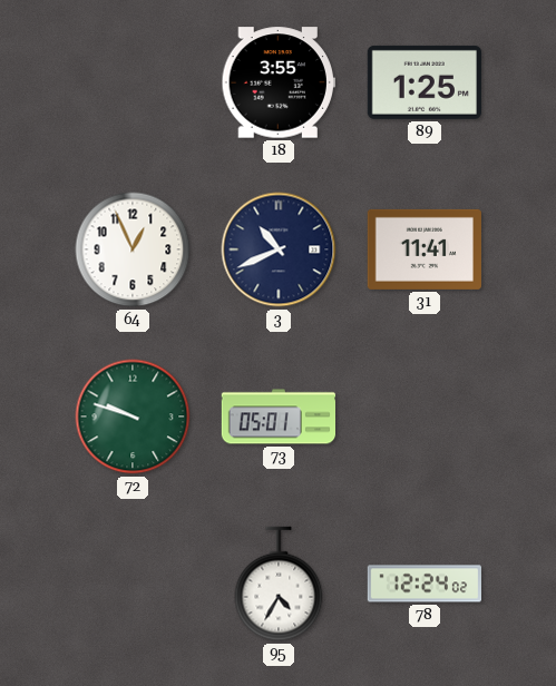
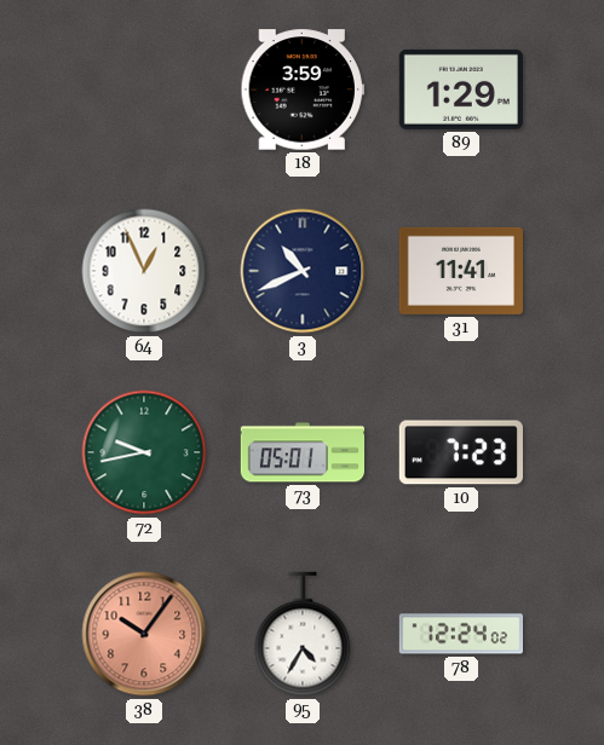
18: 3:55 -> 3:59 (303, 89)
89: 1:25 -> 1:29 (461, 89)
72: 9:48 -> 9:43 (144, 452)
10: none -> 7:23 (461, 452)
38: none -> 10:06 (144, 634)
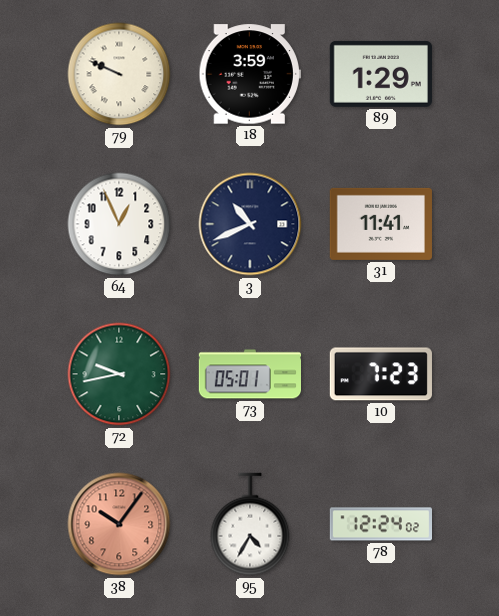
79: none -> 9:49 (119, 74)
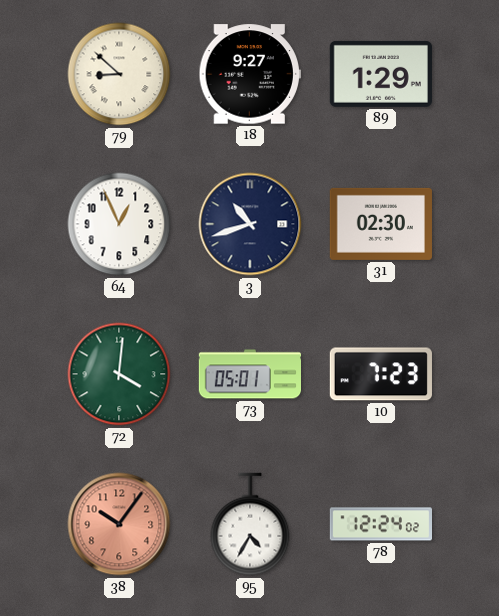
79: 9:49 -> 8:52 (119, 74)
18: 3:59 -> 9:27 (250, 74)
3: 10:41 -> 10:42 (250, 224)
31: 11:41 -> 02:30 (381, 224)
72: 9:43 -> 4:01 (119, 374)
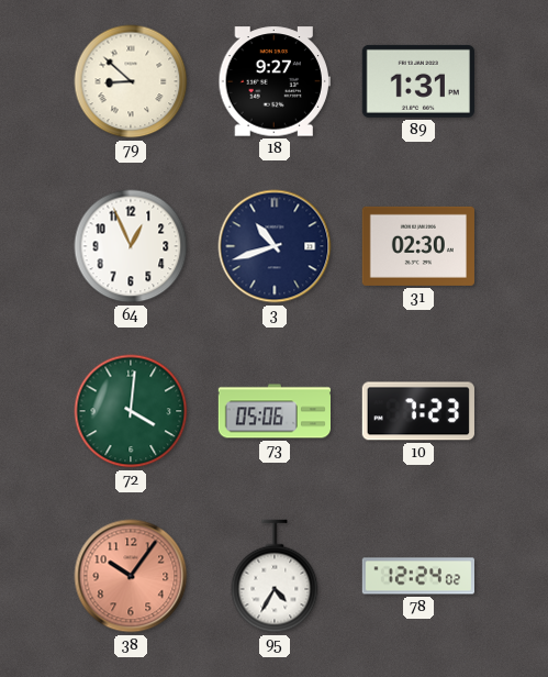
89: 1:29 -> 1:31 (418, 81)
73: 05:01 -> 05:06 (273, 411)
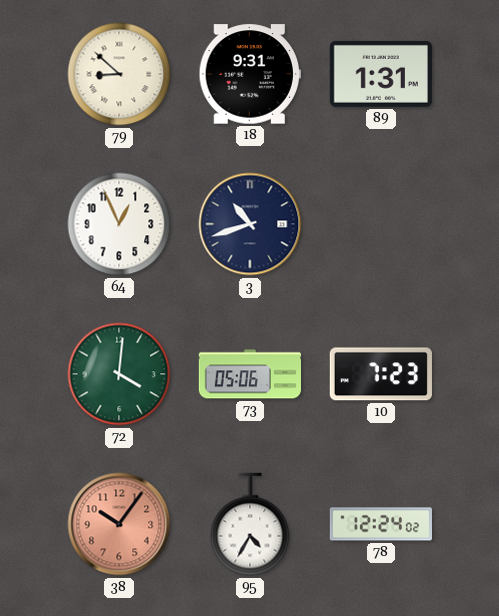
18: 9:27 -> 9:31 (250, 74)
31: 02:30 -> none (418, 246)
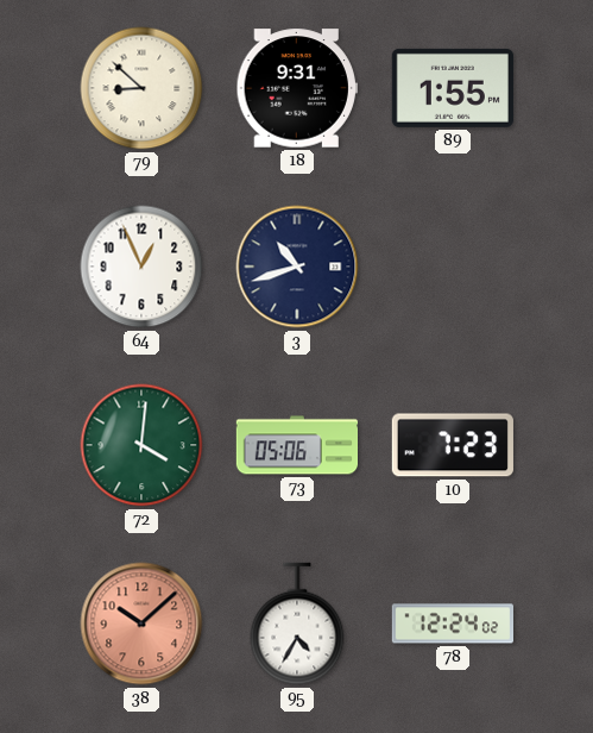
89: 1:31 -> 1:55 (453, 88)
38: 10:06 -> 10:08 (141, 624)
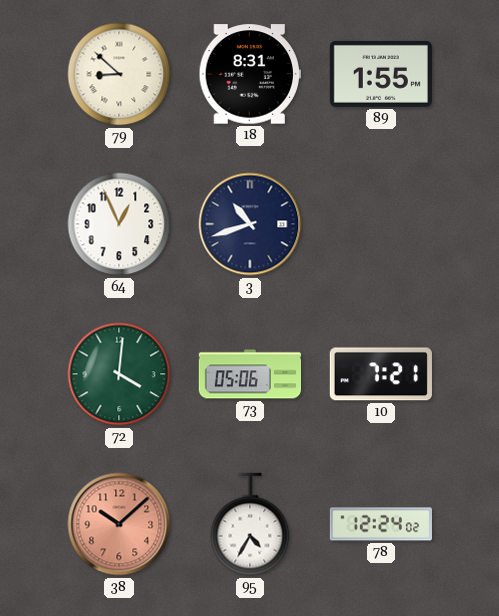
18: 9:31 -> 8:31 (250, 74)
10: 7:23 -> 7:21 (381, 374)
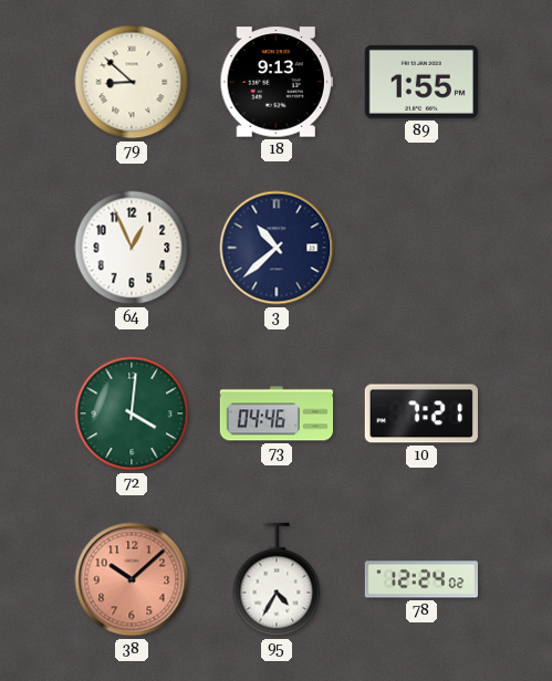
18: 8:31 -> 9:13 (277, 82)
3: 10:42 -> 10:38 (277, 248)
73: 05:06 -> 04:46 (275, 413)
